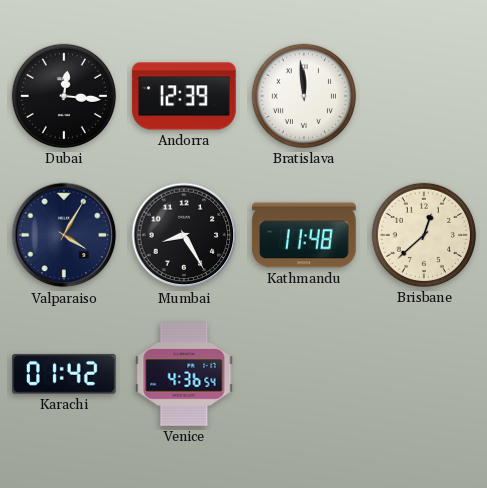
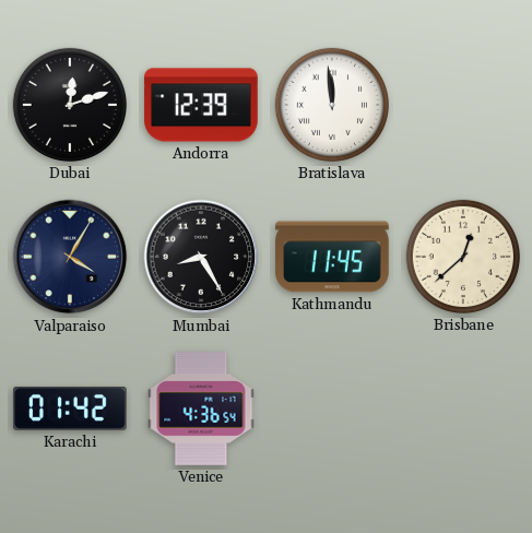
Dubai: 12:16 -> 12:12 (70, 105)
Kathmandu: 11:48 -> 11:45 (332, 257)
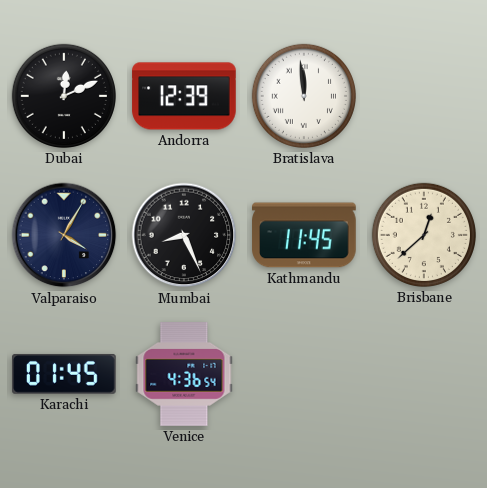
Dubai: 12:12 -> 12:11 (64, 96)
Mumbai: 8:25 -> 8:26 (184, 235)
Karachi: 01:42 -> 01:45 (64, 374)
